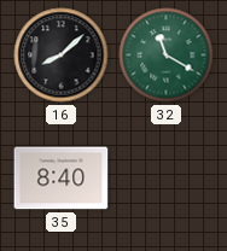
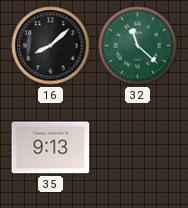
32: 11:20 -> 11:22 (138, 46)
35: 8:40 -> 9:13 (51, 148)
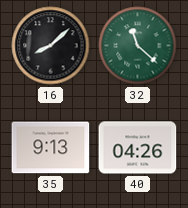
40: none -> 04:26 (138, 148)
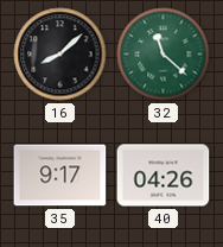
35: 9:13 -> 9:17 (60, 176)
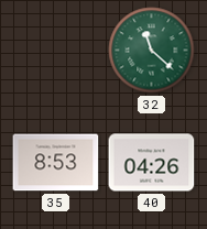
16: 8:08 -> none (60, 55)
35: 9:17 -> 8:53 (56, 163)
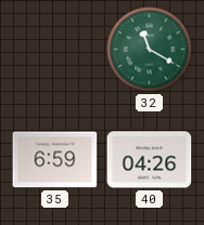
32: 11:22 -> 11:20 (150, 50)
35: 8:53 -> 6:59 (55, 160)
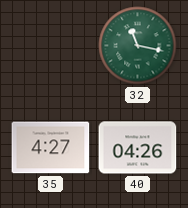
32: 11:20 -> 11:17 (138, 46)
35: 6:59 -> 4:27 (51, 148)
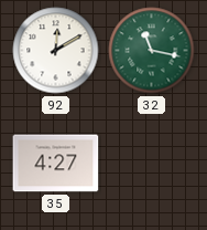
92: none -> 12:10 (56, 51)
40: 04:26 -> none (138, 148)
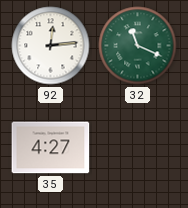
92: 12:10 -> 12:14 (51, 46)
32: 11:17 -> 11:19 (138, 46)
